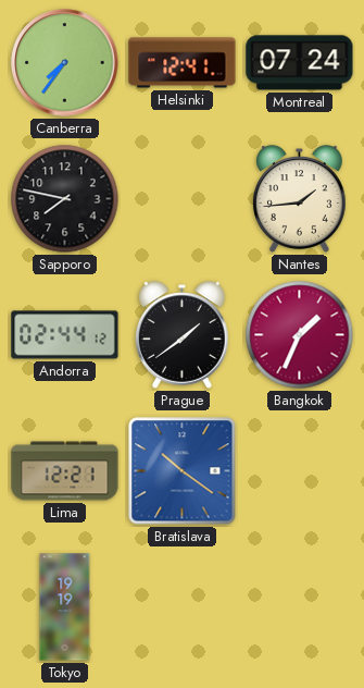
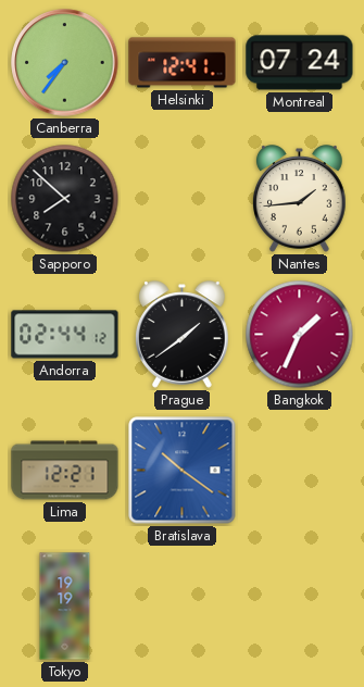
Sapporo: 7:47 -> 7:52 (65, 199)
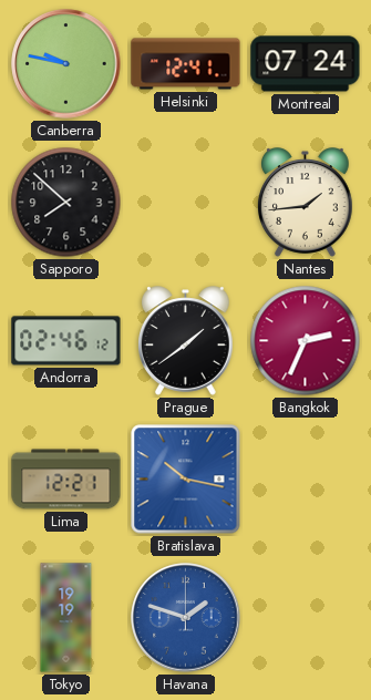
Canberra: 7:36 -> 9:47 (66, 64)
Andorra: 02:44 -> 02:46 (66, 341)
Bangkok: 1:34 -> 2:34 (306, 341)
Bratislava: 10:21 -> 10:17 (186, 480)
Havana: none -> 1:48 (186, 618)
